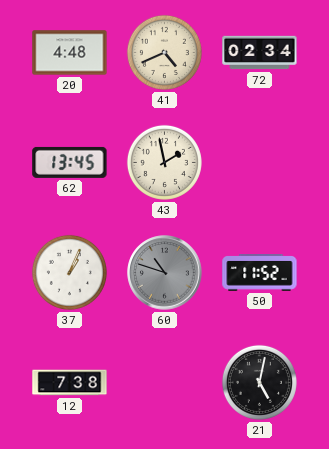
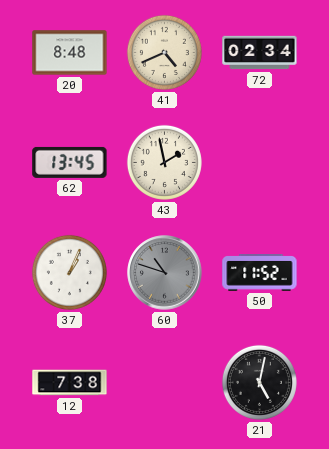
20: 4:48 -> 8:48 (70, 53)
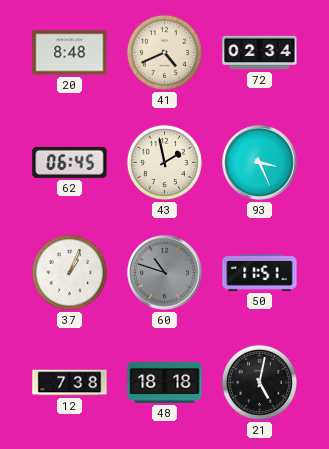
62: 13:45 -> 06:45 (70, 162)
93: none -> 3:26 (260, 163)
50: 11:52 -> 11:51 (260, 273)
48: none -> 18:18 (165, 382)
